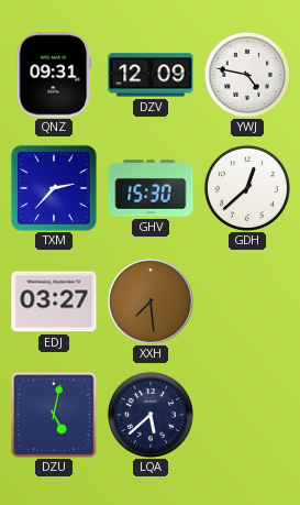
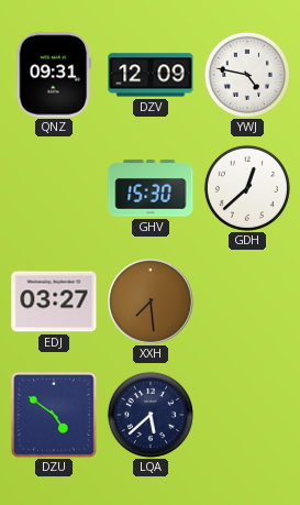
TXM: 2:37 -> none (54, 188)
DZU: 5:02 -> 4:51 (55, 416)
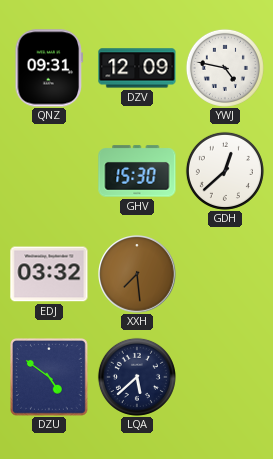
EDJ: 03:27 -> 03:32 (49, 274)
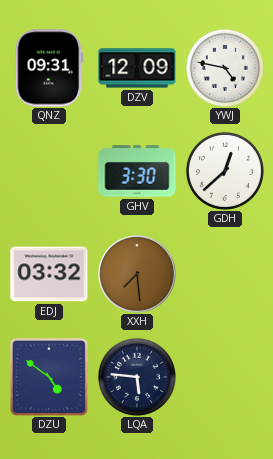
GHV: 15:30 -> 3:30 (137, 171)
LQA: 5:38 -> 5:46 (137, 377)
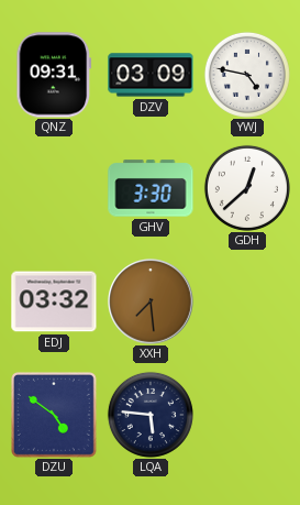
DZV: 12:09 -> 03:09 (151, 75)
